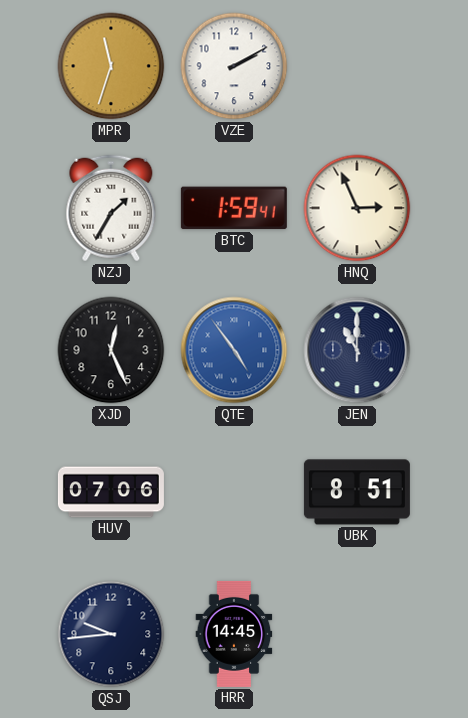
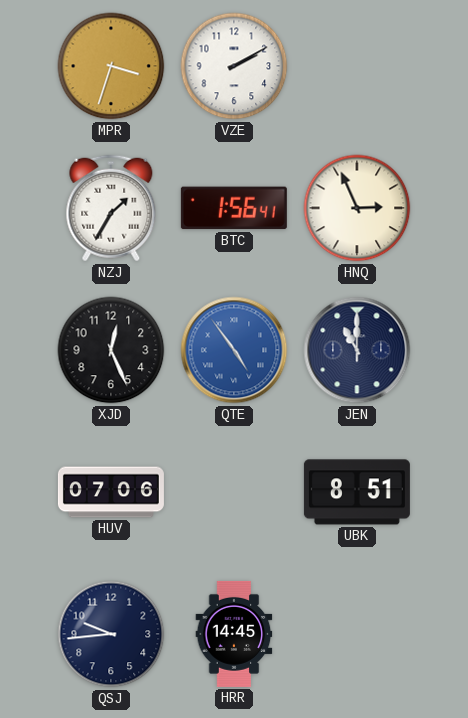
MPR: 11:33 -> 3:33 (111, 66)
BTC: 1:59 -> 1:56 (234, 208)
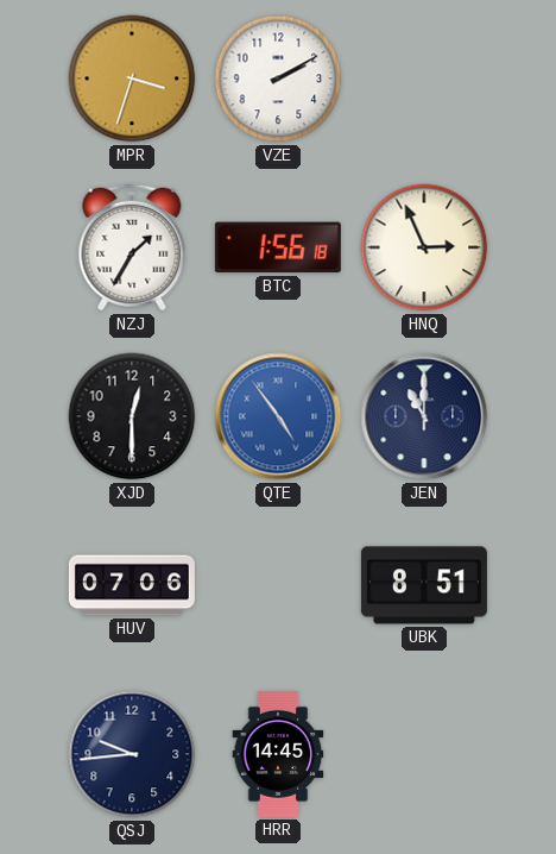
BTC: 1:56:41 -> 1:56:18 (278, 247)
XJD: 12:26 -> 12:30 (132, 416)
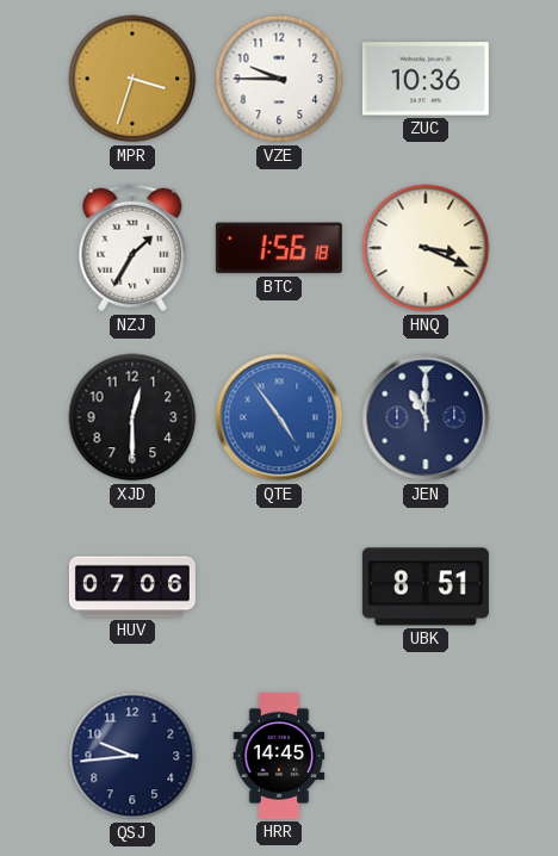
VZE: 2:10 -> 9:45 (279, 79)
ZUC: none -> 10:36 (426, 79)
HNQ: 2:56 -> 3:19 (426, 248)
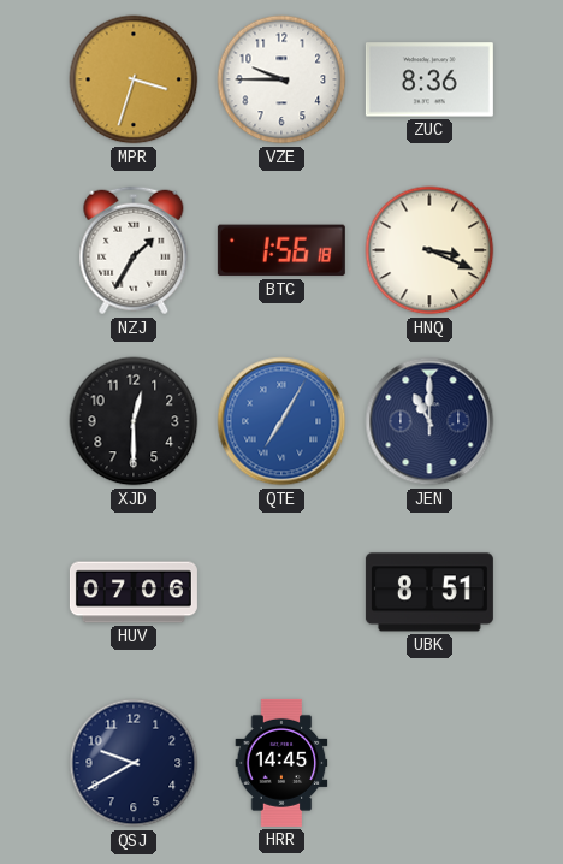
ZUC: 10:36 -> 8:36 (429, 79)
QTE: 4:54 -> 7:05 (281, 421)
QSJ: 9:44 -> 9:40 (134, 763)
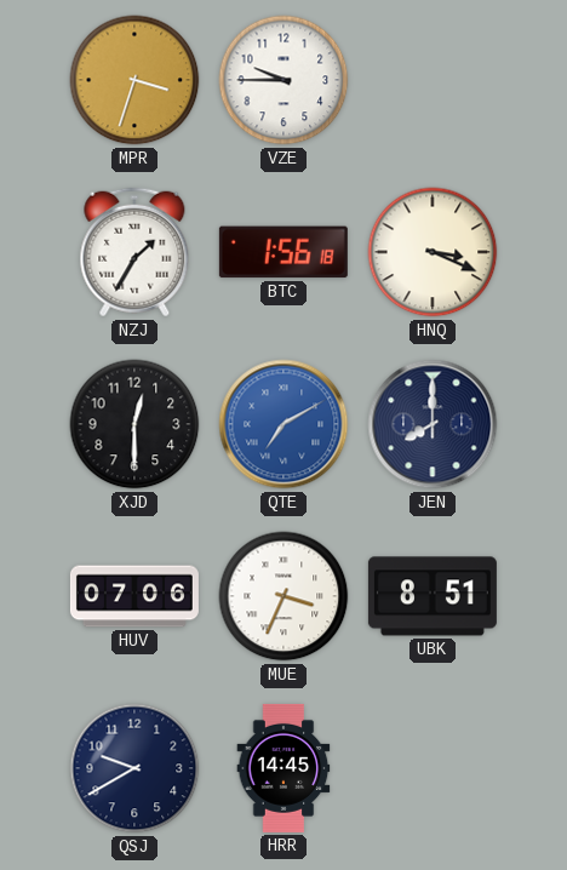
ZUC: 8:36 -> none (429, 79)
QTE: 7:05 -> 7:10 (283, 424)
JEN: 11:00 -> 8:00 (433, 424)
MUE: none -> 3:34 (283, 596)
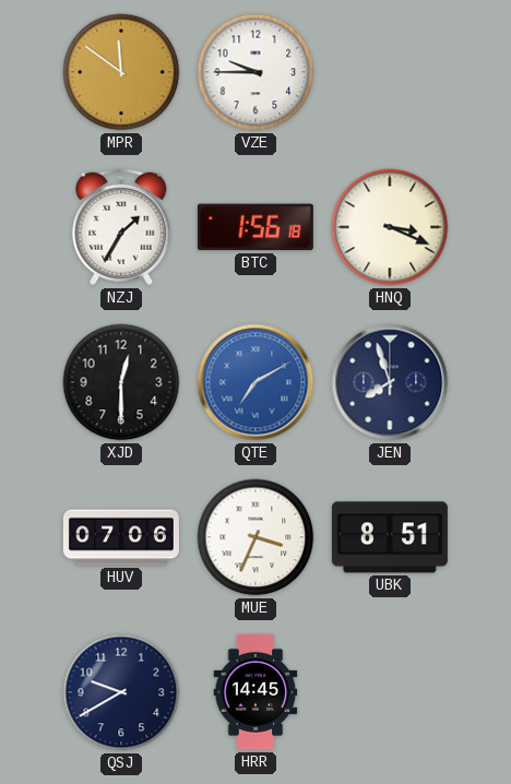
MPR: 3:33 -> 11:51 (121, 72)
JEN: 8:00 -> 7:57 (390, 382)
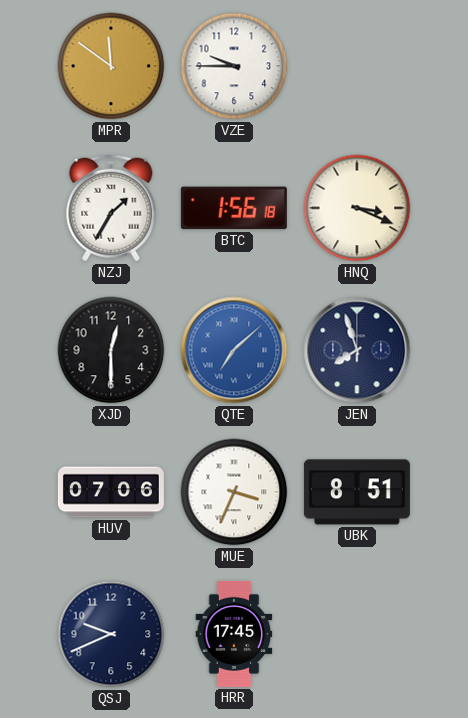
QTE: 7:10 -> 7:08 (234, 350)
QSJ: 9:40 -> 9:41 (111, 634)
HRR: 14:45 -> 17:45 (234, 634)
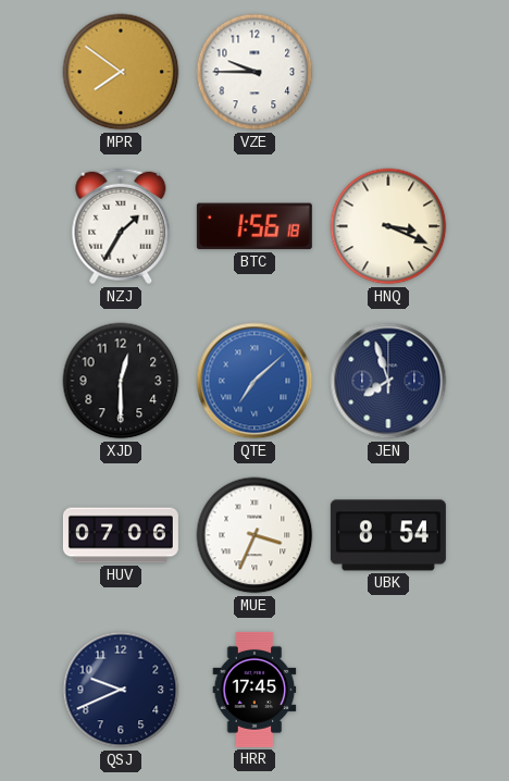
MPR: 11:51 -> 7:51 (121, 72)
UBK: 8:51 -> 8:54 (388, 535)
